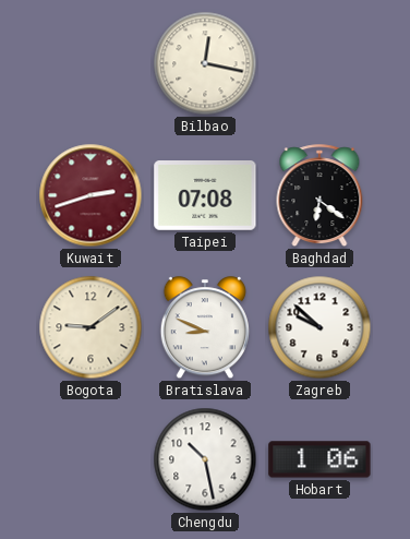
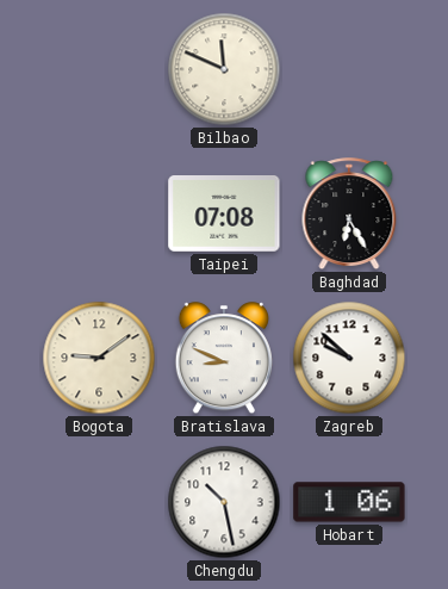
Bilbao: 12:17 -> 11:49 (224, 69)
Kuwait: 2:42 -> none (91, 195)
Baghdad: 6:21 -> 6:25 (349, 215)
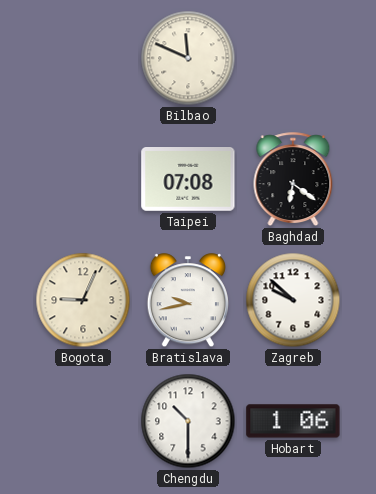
Baghdad: 6:25 -> 6:21 (293, 180)
Bogota: 9:09 -> 9:04 (83, 300)
Bratislava: 8:49 -> 9:43 (188, 301)
Chengdu: 10:28 -> 10:30 (188, 421)
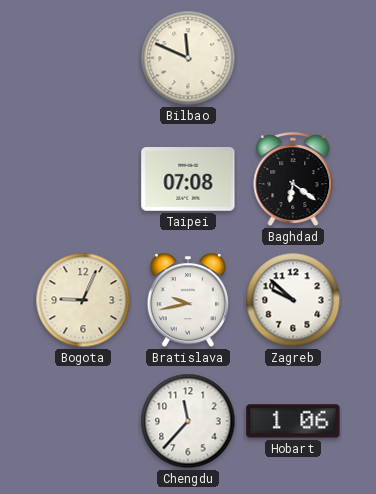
Chengdu: 10:30 -> 11:37 (188, 421)
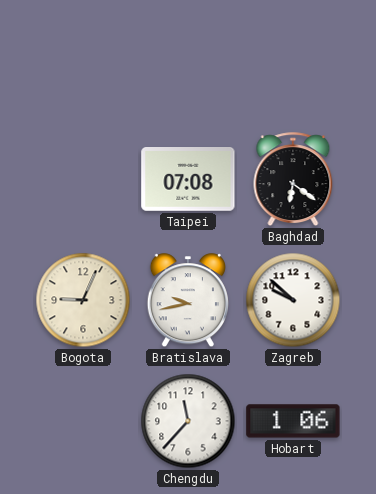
Bilbao: 11:49 -> none (188, 58)
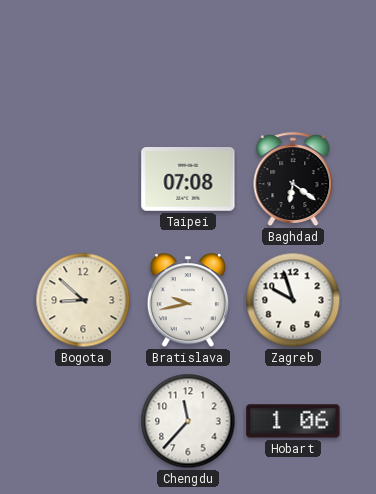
Bogota: 9:04 -> 8:52 (83, 300)
Zagreb: 9:52 -> 9:57 (293, 300)
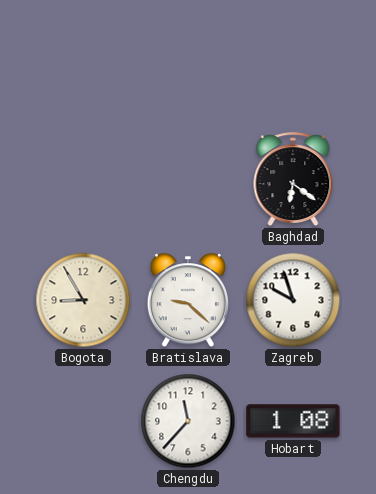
Taipei: 07:08 -> none (188, 180)
Bogota: 8:52 -> 8:55 (83, 300)
Bratislava: 9:43 -> 9:22 (188, 301)
Hobart: 1:06 -> 1:08 (293, 421)
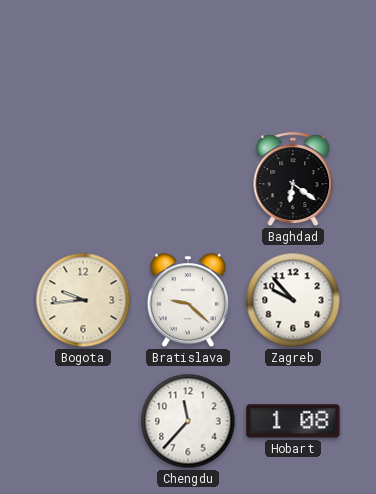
Bogota: 8:55 -> 9:44 (83, 300)
Zagreb: 9:57 -> 9:53 (293, 300)
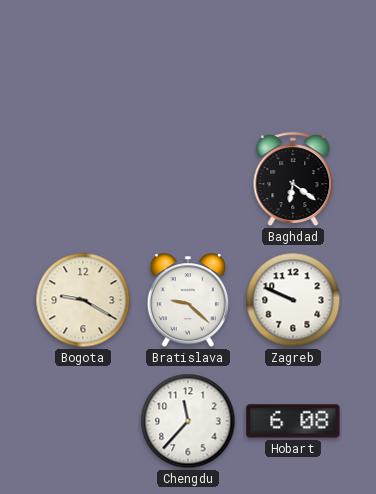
Bogota: 9:44 -> 9:20 (83, 300)
Zagreb: 9:53 -> 9:49 (293, 300)
Hobart: 1:08 -> 6:08 (293, 421)
